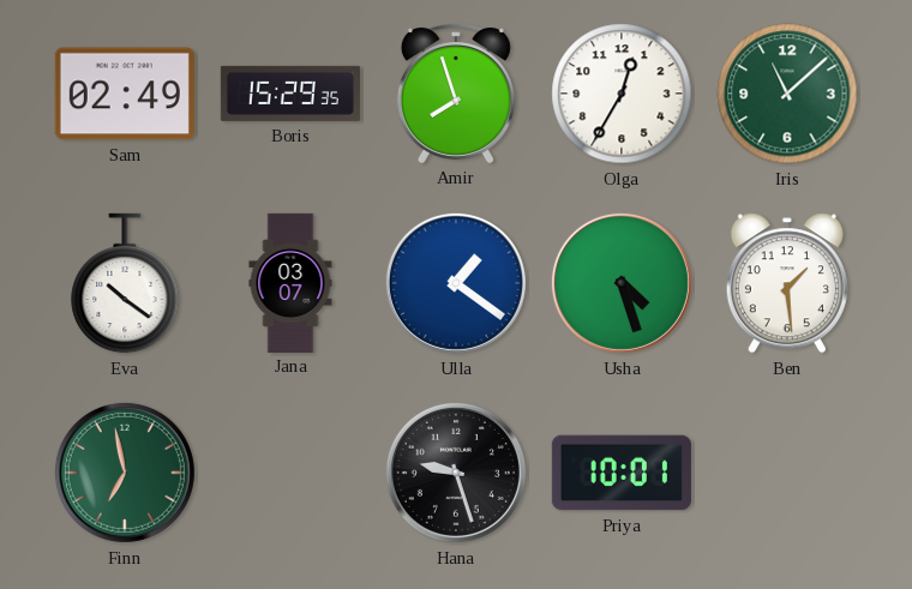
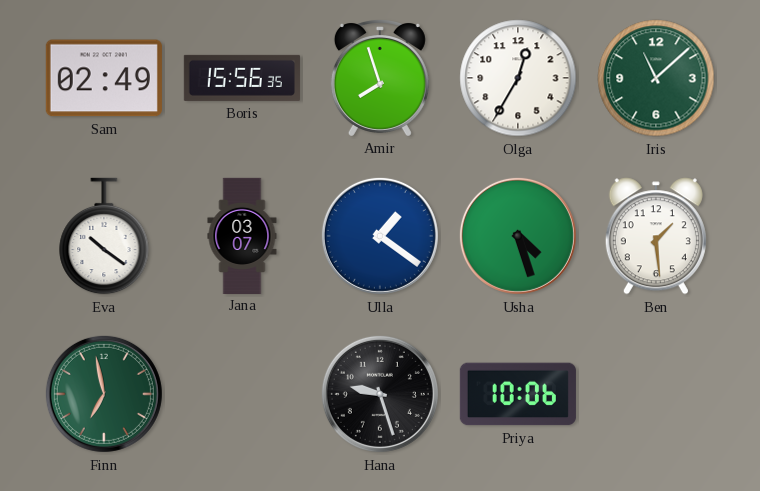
Boris: 15:29 -> 15:56 (242, 78)
Priya: 10:01 -> 10:06 (518, 394)
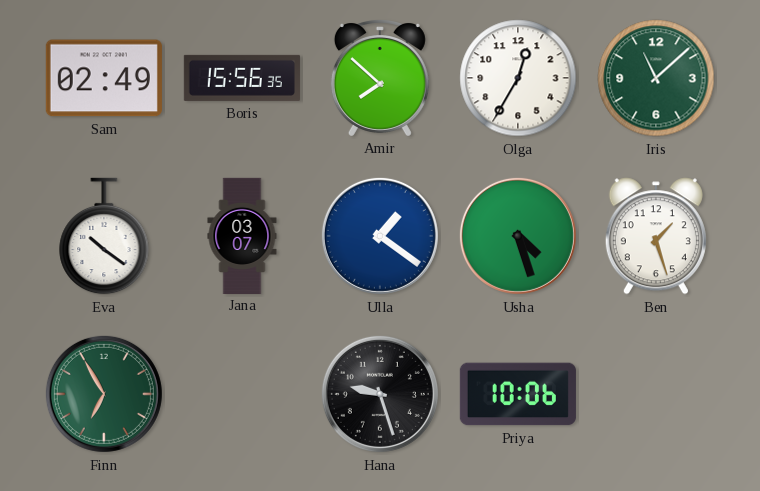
Amir: 7:57 -> 7:52 (380, 78)
Ben: 1:29 -> 1:27 (656, 236)
Finn: 6:58 -> 6:55 (104, 394)
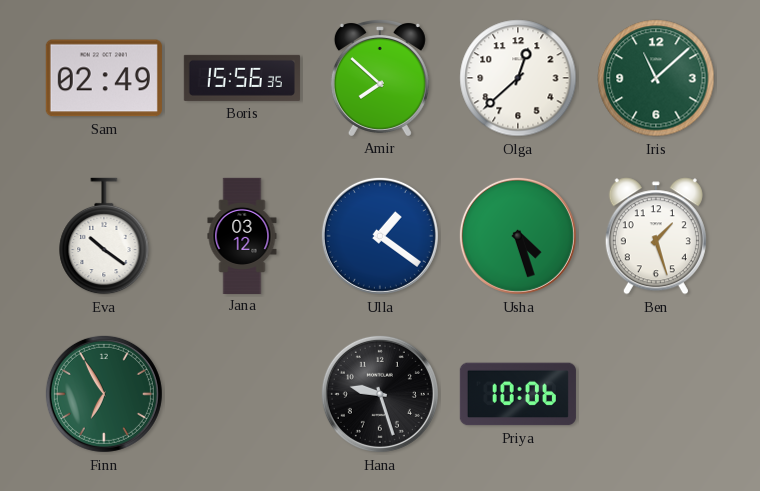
Olga: 12:35 -> 12:38 (518, 78)
Jana: 03:07 -> 03:12 (242, 235)
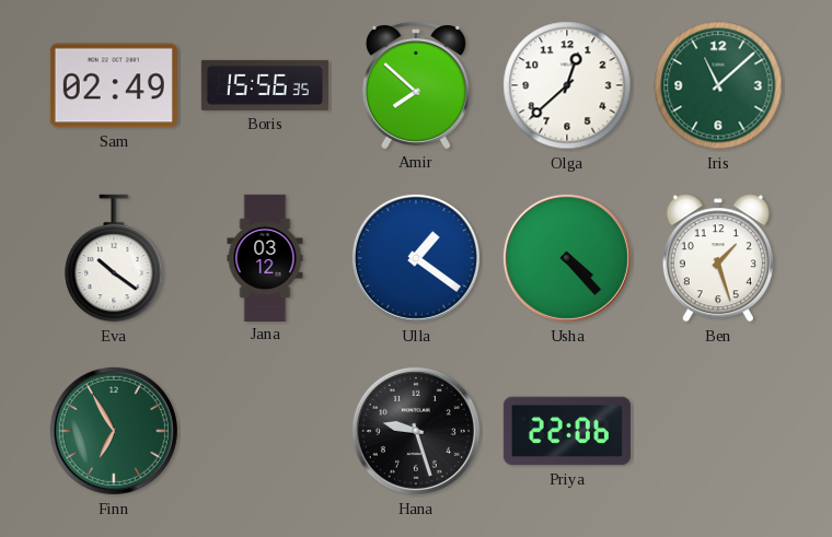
Usha: 4:27 -> 4:23 (567, 258)
Priya: 10:06 -> 22:06 (567, 431)
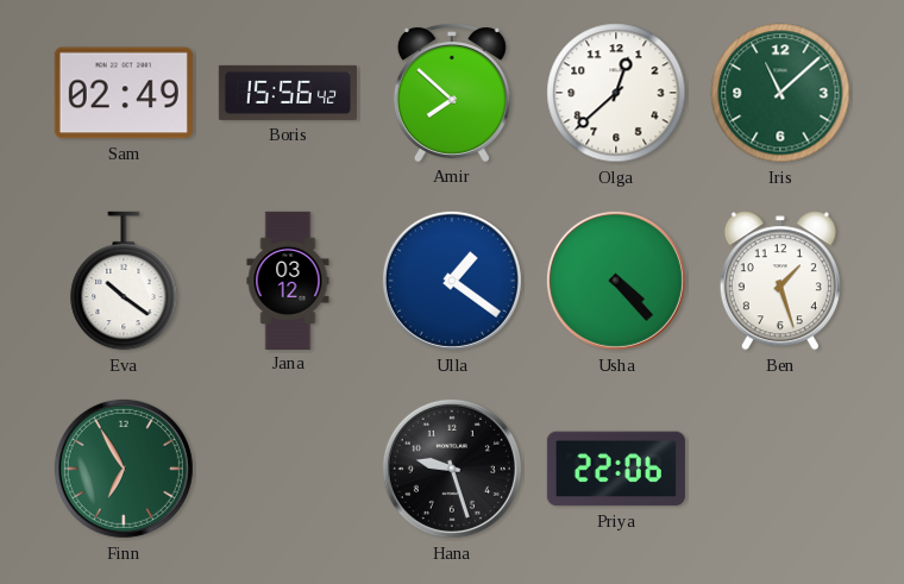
Boris: 15:56:35 -> 15:56:42 (288, 93)
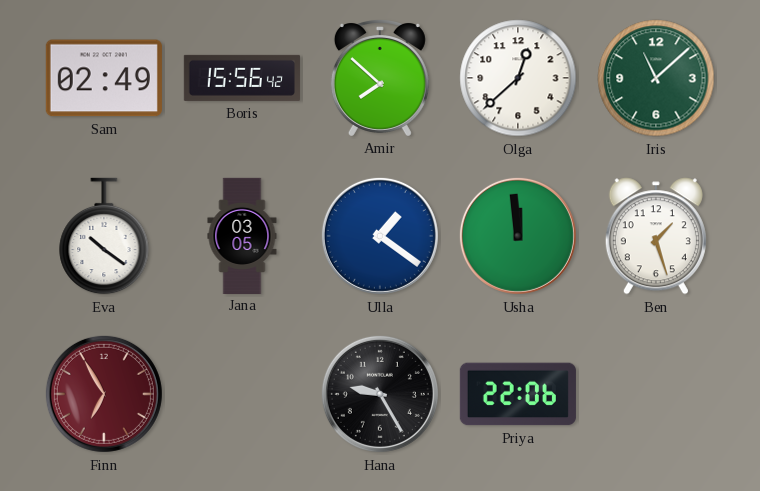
Jana: 03:12 -> 03:05 (242, 235)
Usha: 4:23 -> 11:59 (518, 236)
Finn dial: green -> burgundy (104, 394)
Hana: 9:27 -> 9:25 (380, 394)
